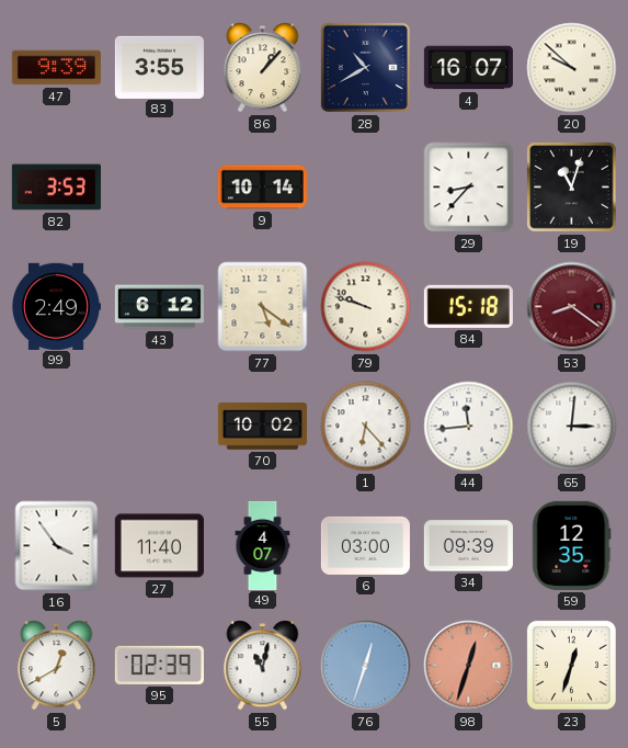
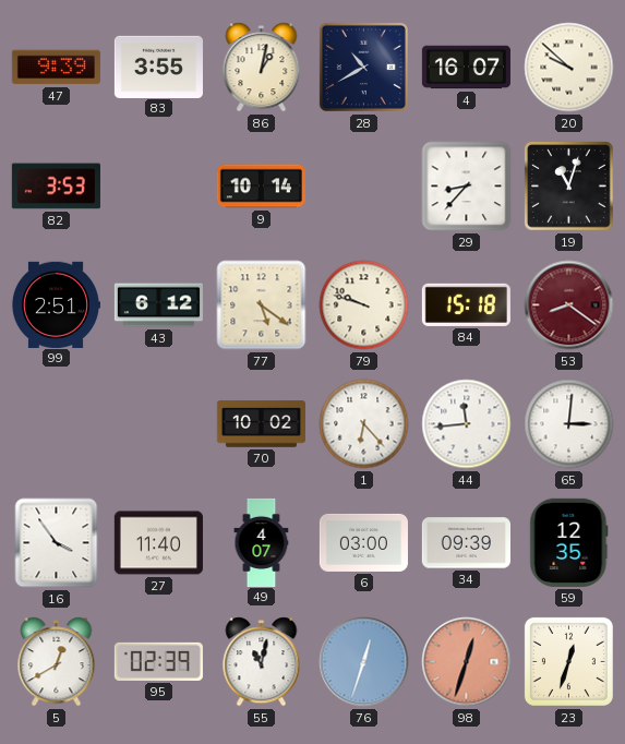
86: 1:07 -> 1:02 (262, 68)
99: 2:49 -> 2:51 (56, 304)
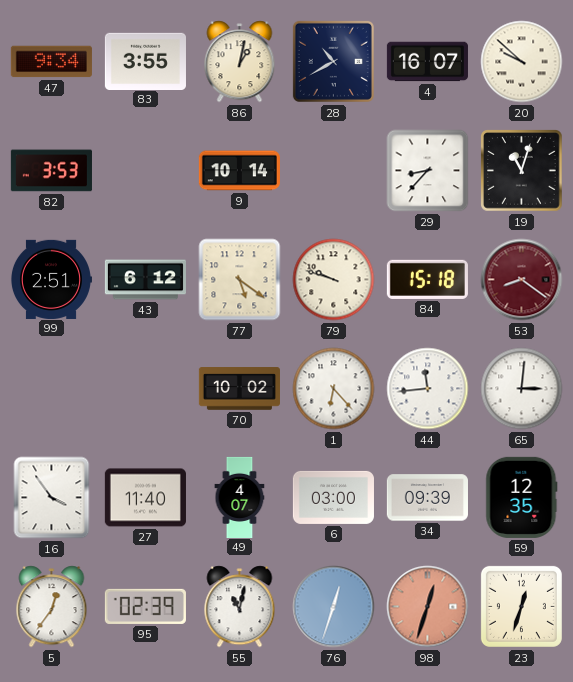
47: 9:39 -> 9:34 (51, 62)
5: 12:40 -> 12:36 (52, 607)
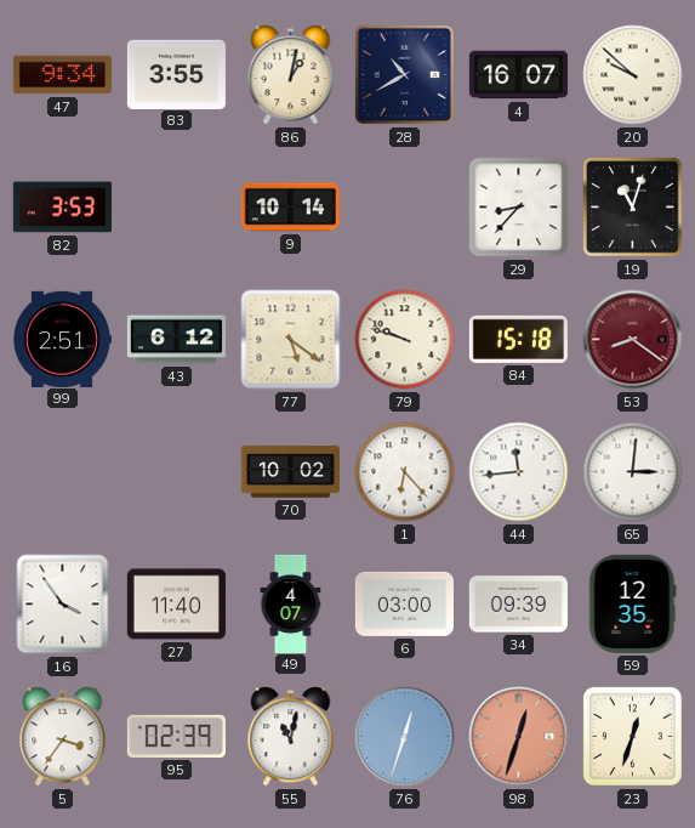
5: 12:36 -> 3:36 (63, 737)
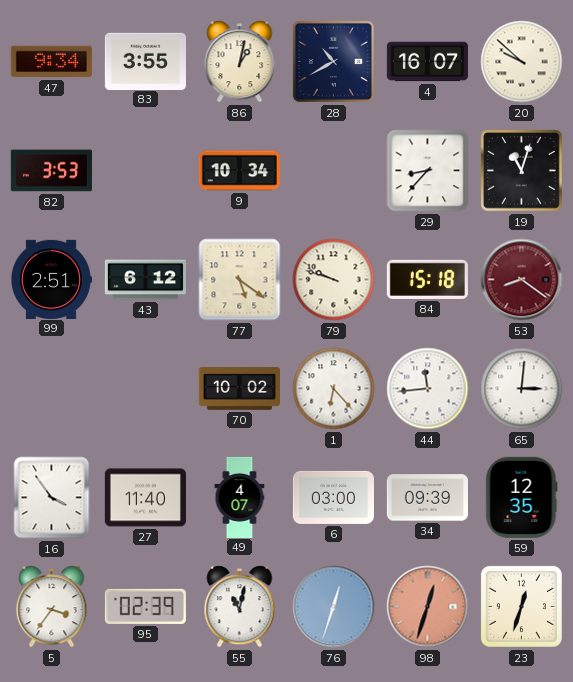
9: 10:14 -> 10:34 (239, 171)
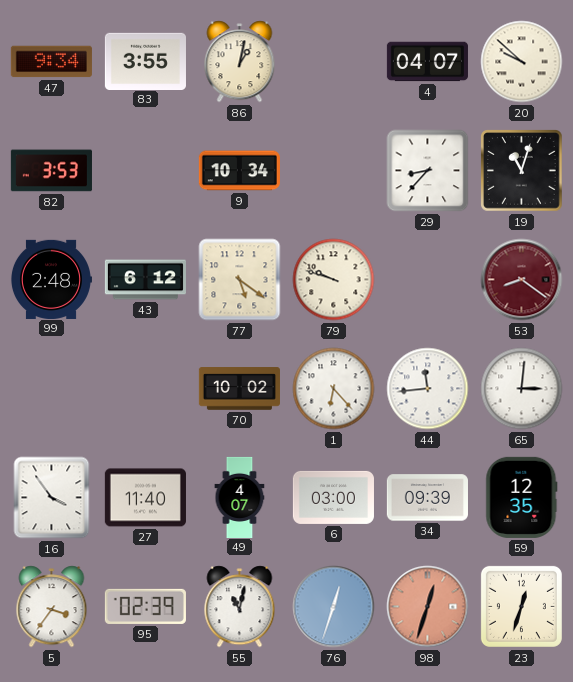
28: 10:40 -> none (333, 61)
4: 16:07 -> 04:07 (427, 62)
99: 2:51 -> 2:48 (51, 279)
84: 15:18 -> none (427, 279)
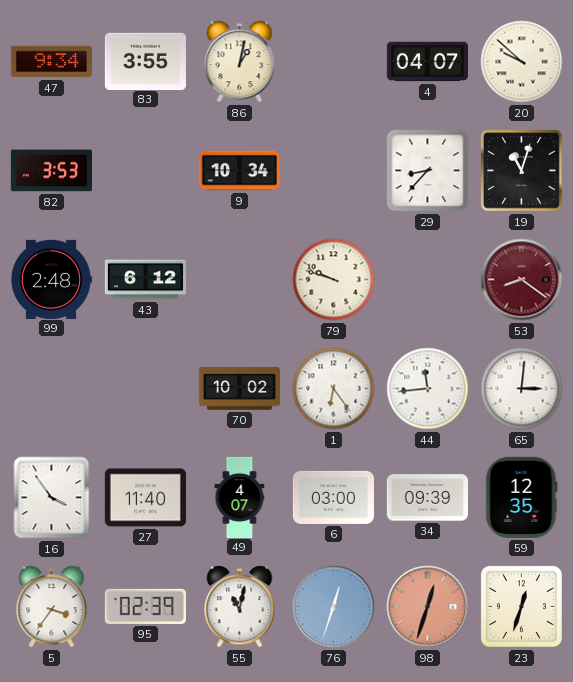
77: 5:21 -> none (240, 280)
1: 6:23 -> 6:24 (334, 389)
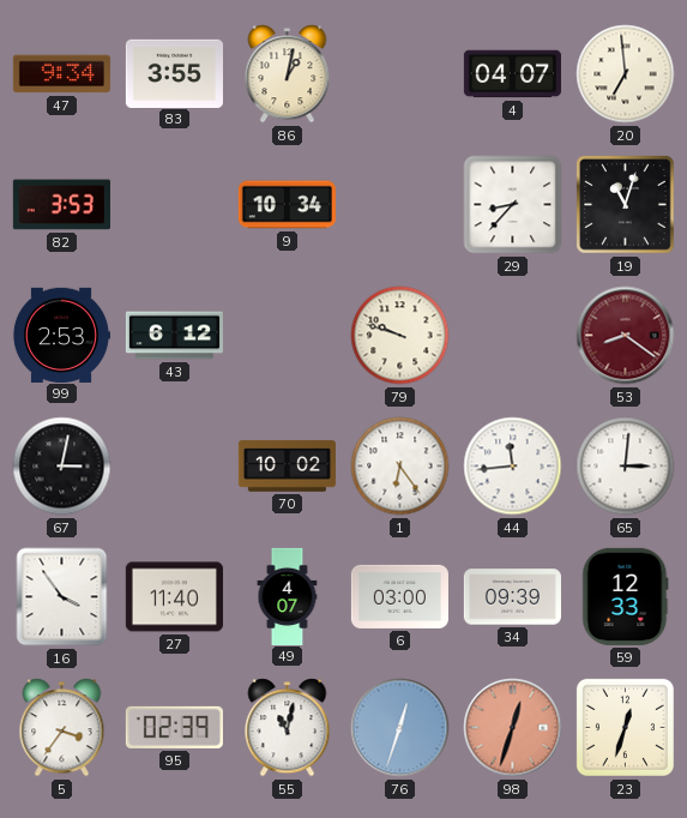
20: 9:52 -> 6:59 (626, 74)
99: 2:48 -> 2:53 (61, 335)
67: none -> 3:02 (62, 467)
59: 12:35 -> 12:33 (626, 596)
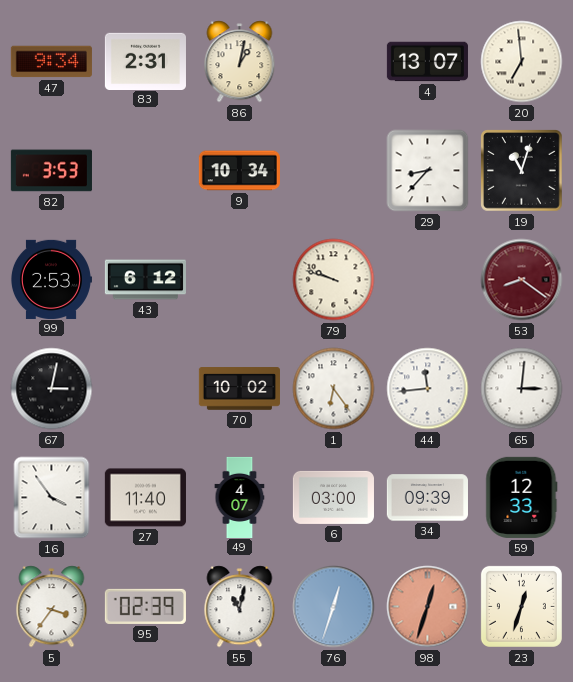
83: 3:55 -> 2:31 (145, 61)
4: 04:07 -> 13:07 (427, 62)
